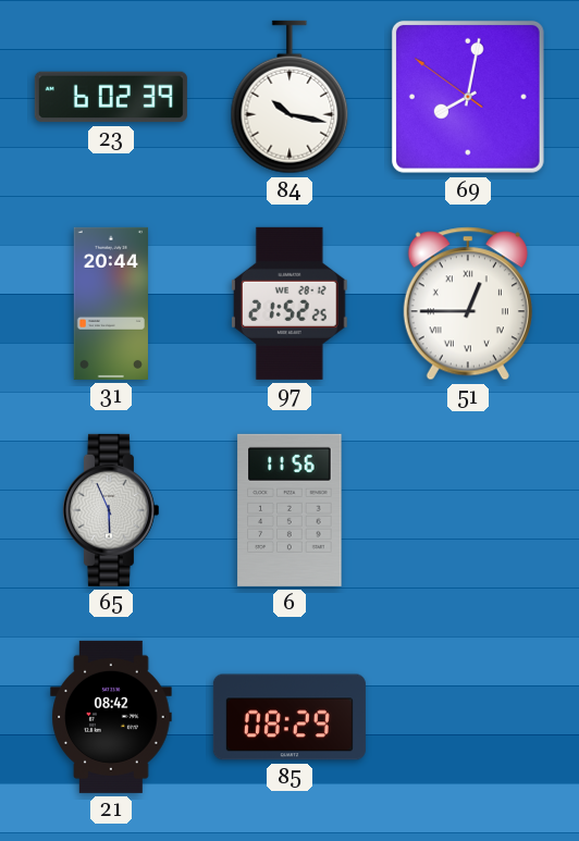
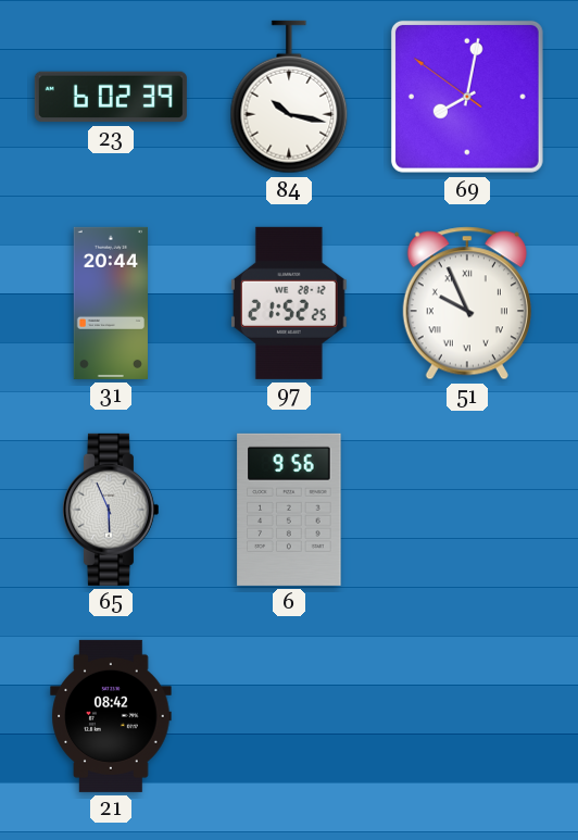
51: 12:45 -> 9:56 (467, 303)
6: 11:56 -> 9:56 (289, 510)
85: 08:29 -> none (289, 717)
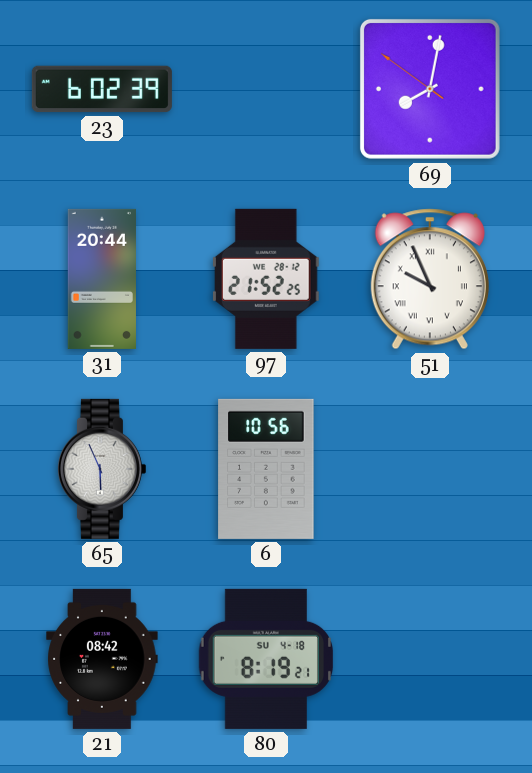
84: 10:17 -> none (289, 97)
6: 9:56 -> 10:56 (266, 469)
80: none -> 8:19 (265, 659)
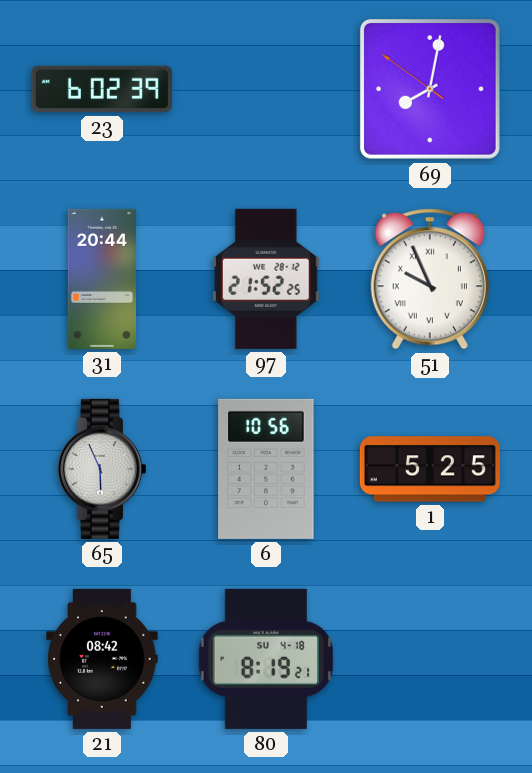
1: none -> 5:25 (430, 469)
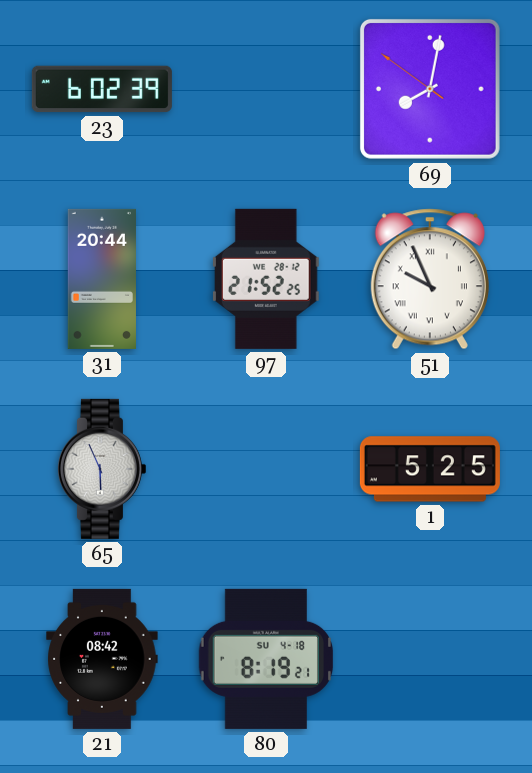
6: 10:56 -> none (266, 469)
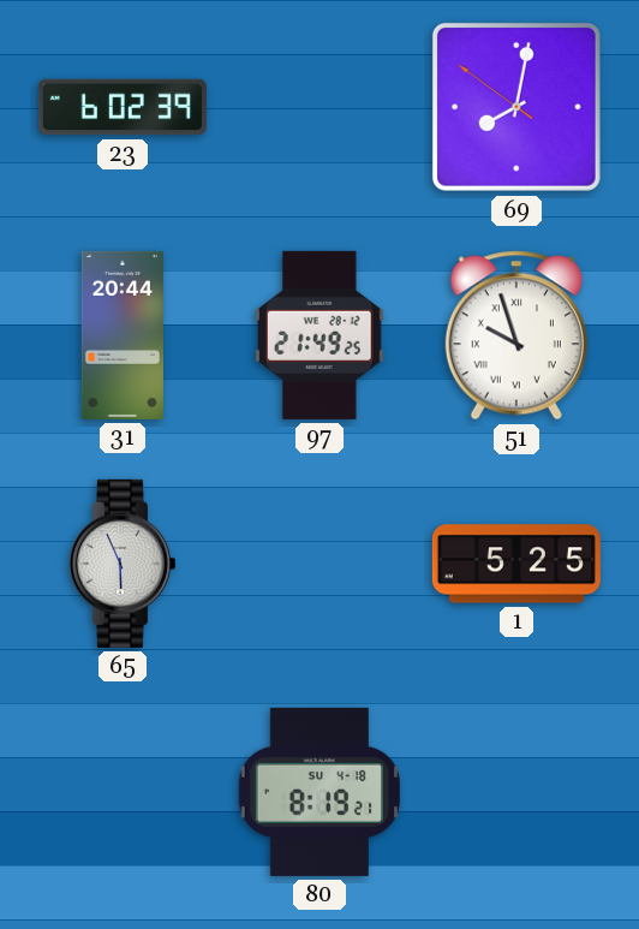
97: 21:52 -> 21:49 (319, 335)
51: 9:56 -> 9:57 (516, 335)
21: 08:42 -> none (102, 659)
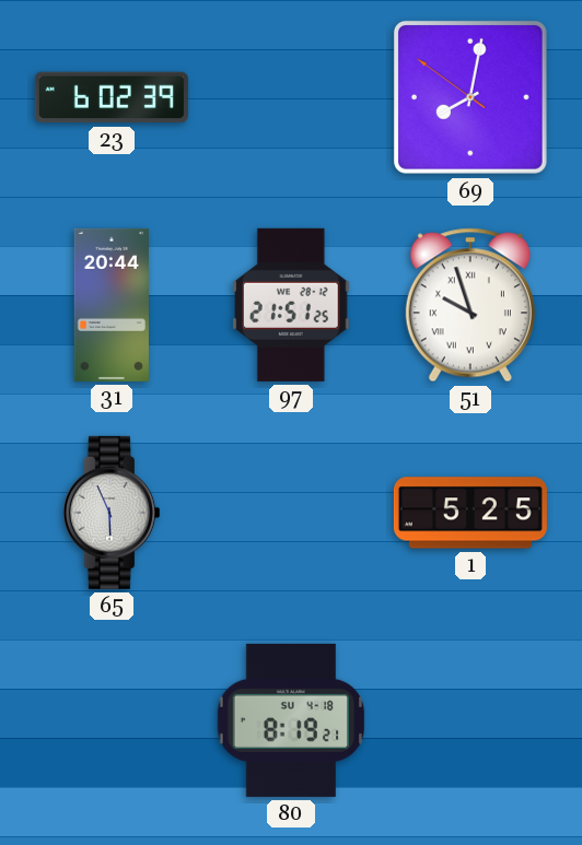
97: 21:49 -> 21:51 (291, 305)
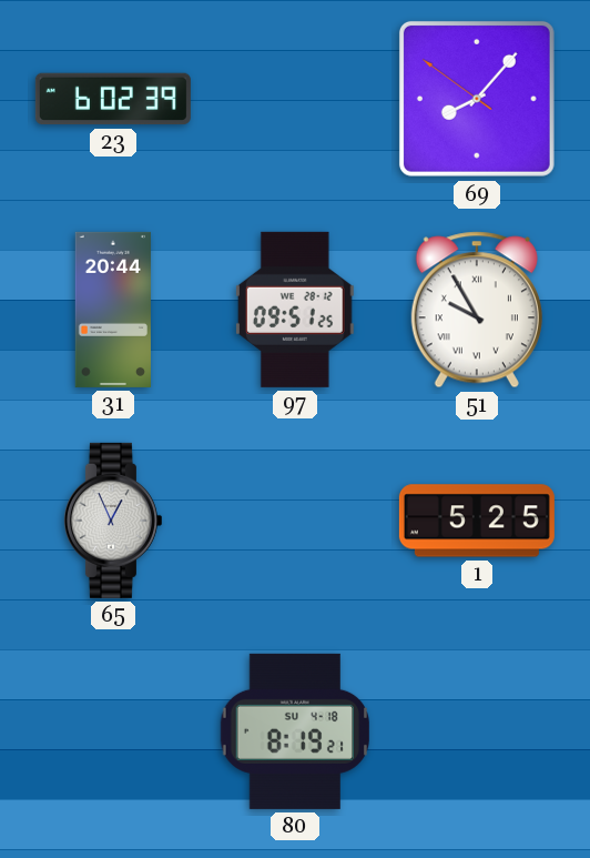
69: 8:01 -> 8:06 (477, 99)
97: 21:51 -> 09:51 (295, 310)
51: 9:57 -> 9:55 (477, 310)
65: 5:56 -> 12:56 (112, 521)
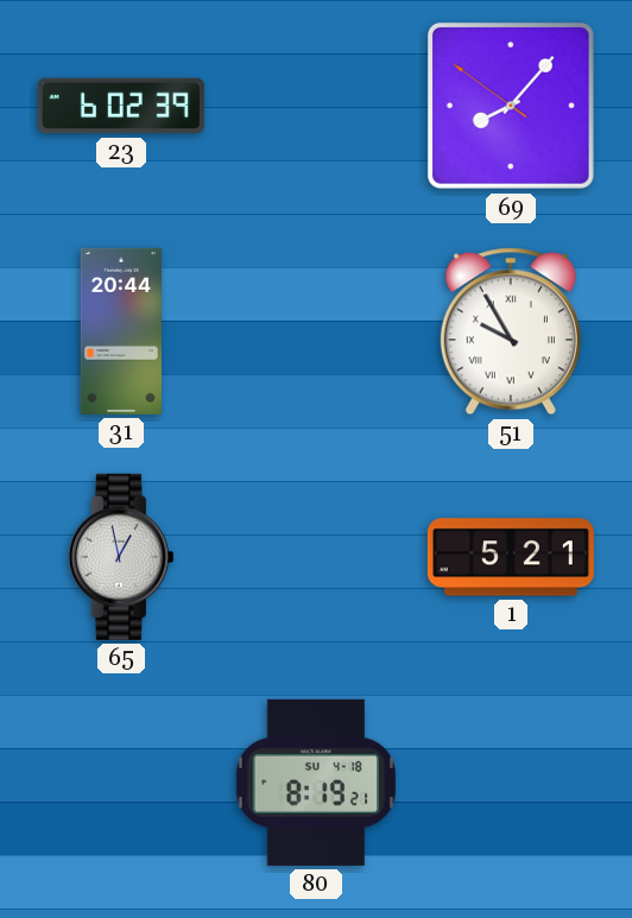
97: 09:51 -> none (295, 310)
65: 12:56 -> 12:58 (120, 557)
1: 5:25 -> 5:21 (511, 557)
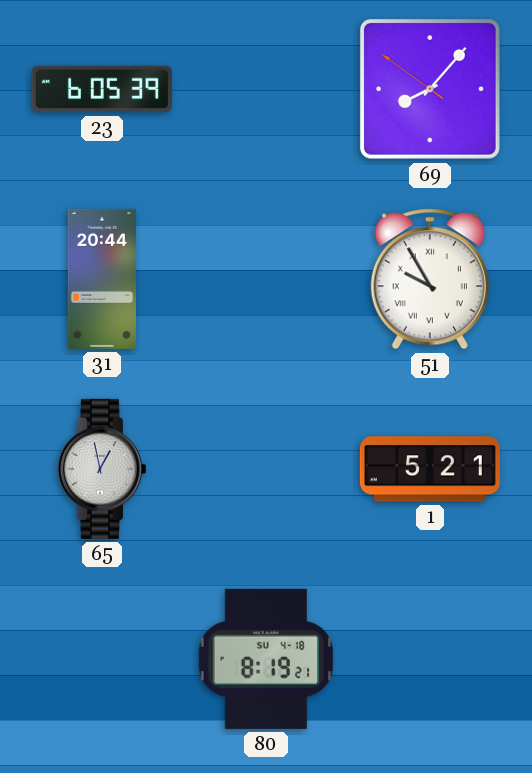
23: 6:02 -> 6:05 (102, 89)
